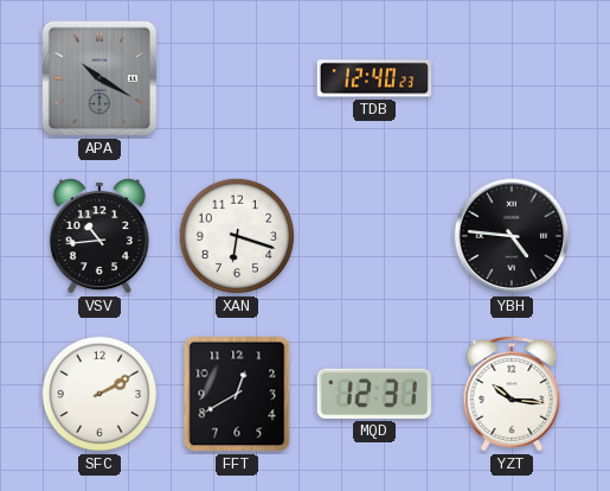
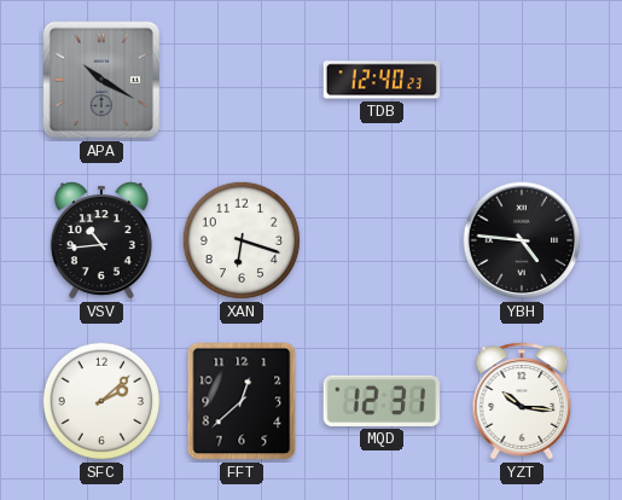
SFC: 2:10 -> 2:08 (101, 401)
FFT: 12:40 -> 12:38 (242, 401)
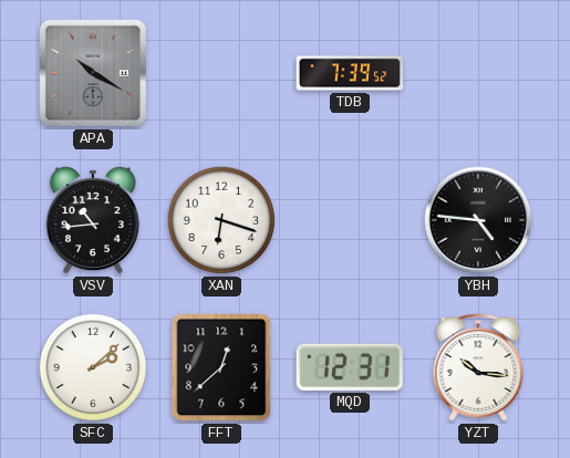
TDB: 12:40 -> 7:39 (350, 73)
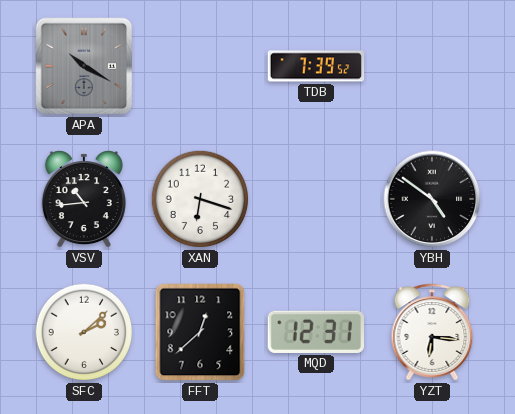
YBH: 4:46 -> 4:51 (432, 199)
YZT: 10:16 -> 6:16 (432, 332)
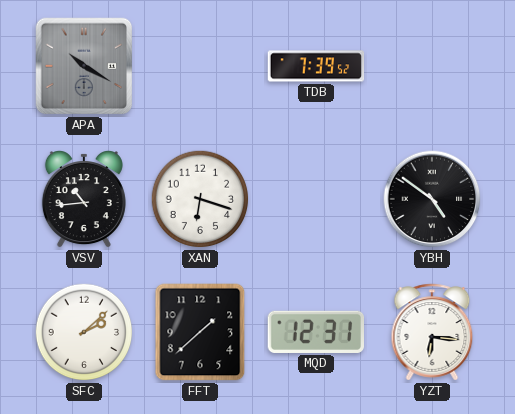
FFT: 12:38 -> 1:38 (200, 332)
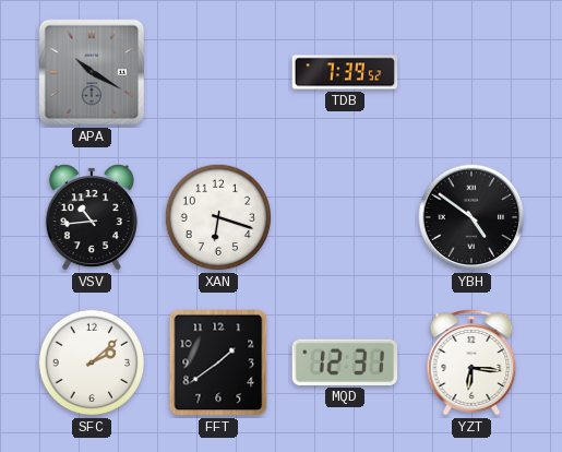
FFT: 1:38 -> 1:39 (218, 362)
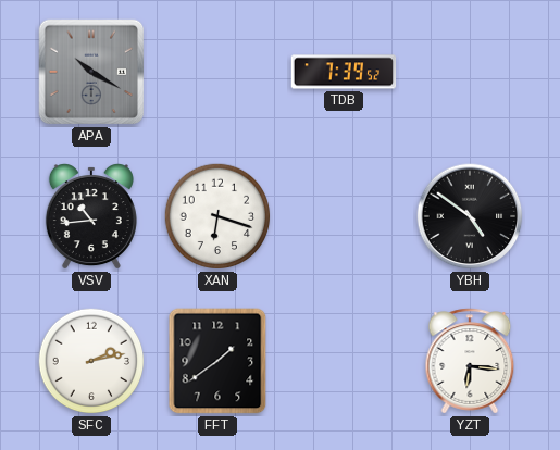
SFC: 2:08 -> 2:13 (91, 361)
MQD: 12:31 -> none (344, 362)
